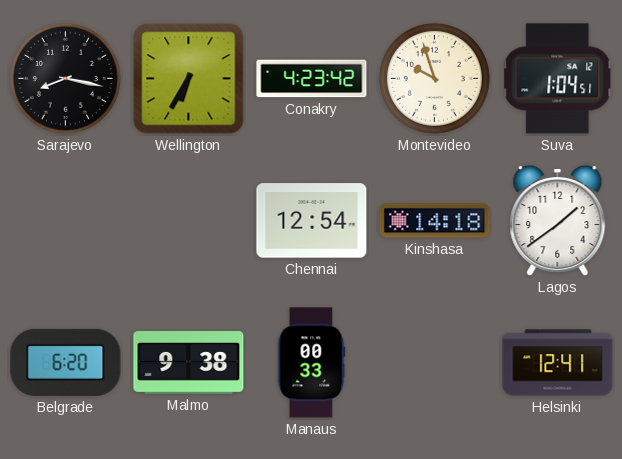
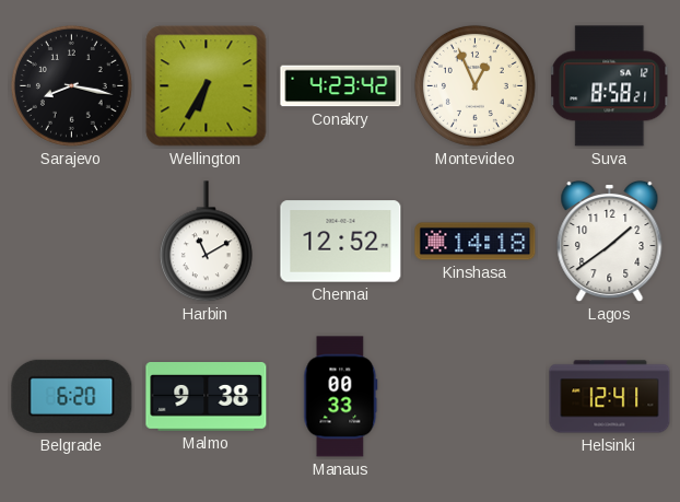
Montevideo: 9:57 -> 12:56 (474, 85)
Suva: 1:04 -> 8:58 (610, 86)
Harbin: none -> 11:10 (206, 242)
Chennai: 12:54 -> 12:52 (341, 242)
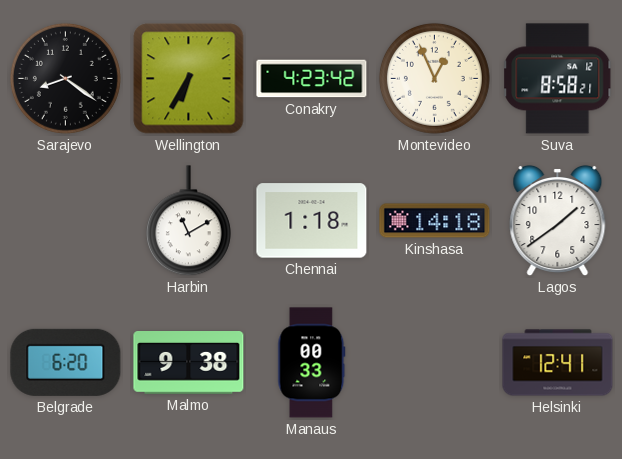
Sarajevo: 8:17 -> 8:21 (65, 78)
Chennai: 12:52 -> 1:18 (312, 221)
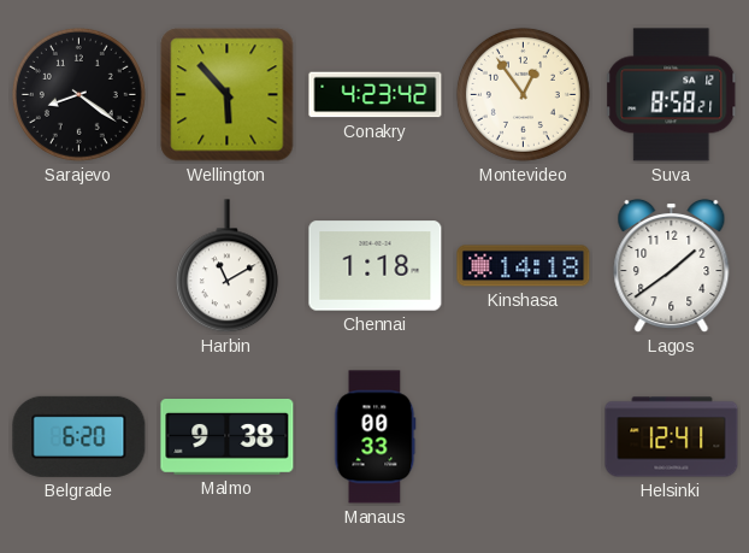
Wellington: 6:35 -> 5:53 (228, 95)
Montevideo: 12:56 -> 12:54 (523, 94)
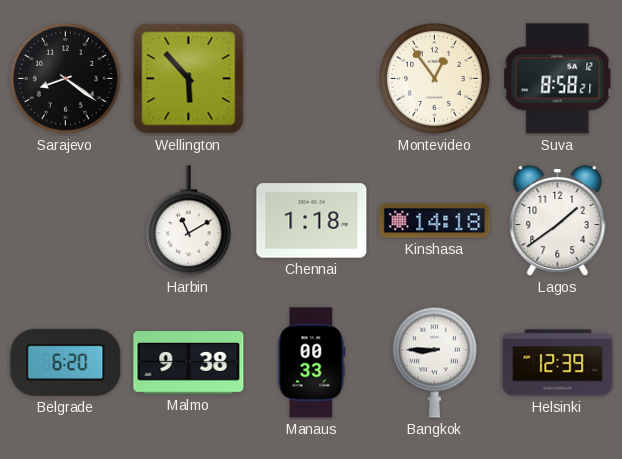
Conakry: 4:23 -> none (376, 95)
Bangkok: none -> 8:45 (434, 362)
Helsinki: 12:41 -> 12:39 (558, 363)
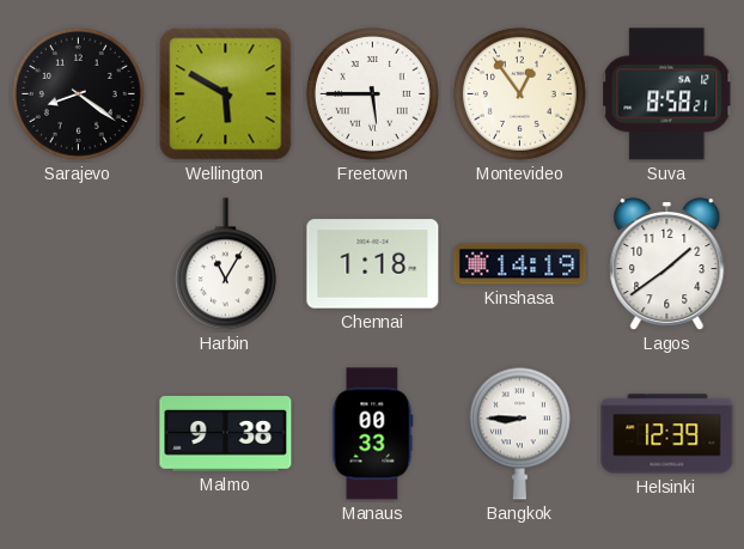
Wellington: 5:53 -> 5:50 (226, 94)
Freetown: none -> 5:45 (372, 93)
Harbin: 11:10 -> 11:05 (225, 264)
Kinshasa: 14:18 -> 14:19 (520, 264)
Belgrade: 6:20 -> none (66, 362)
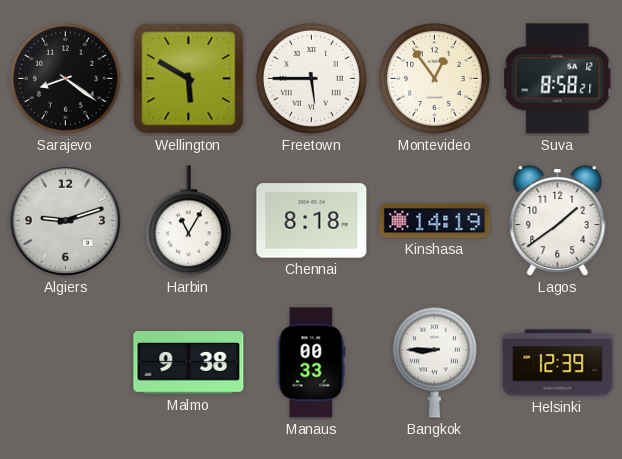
Algiers: none -> 9:12 (66, 221)
Chennai: 1:18 -> 8:18 (312, 221)
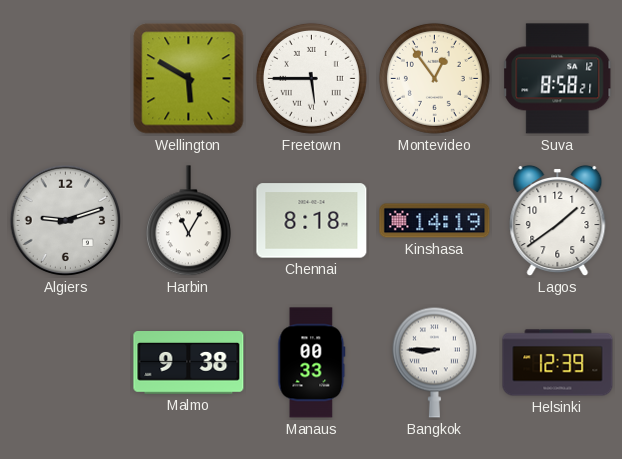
Sarajevo: 8:21 -> none (65, 78)
